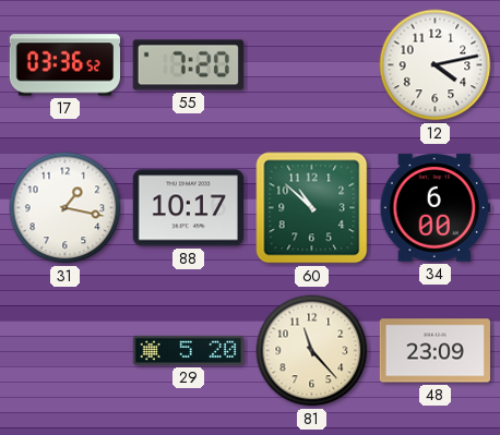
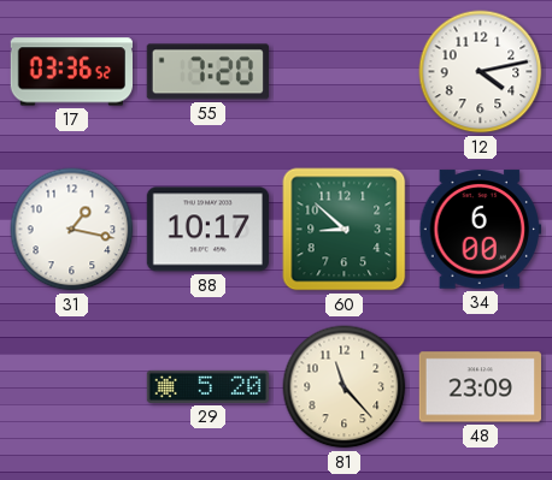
60: 10:52 -> 8:52 (345, 230)
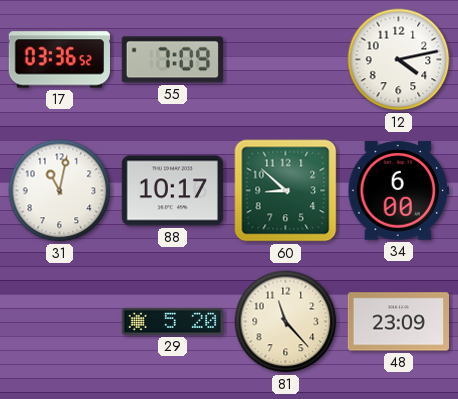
55: 7:20 -> 7:09 (172, 60)
31: 1:17 -> 11:02 (60, 191)
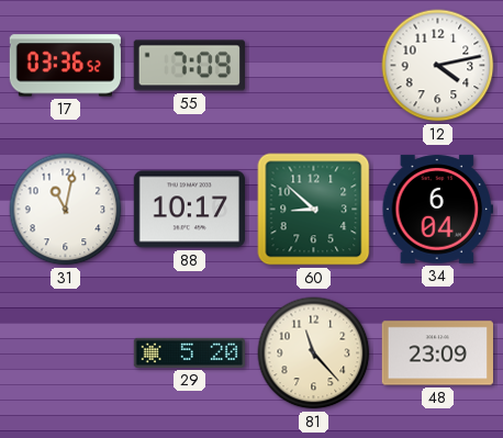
34: 6:00 -> 6:04 (437, 210)
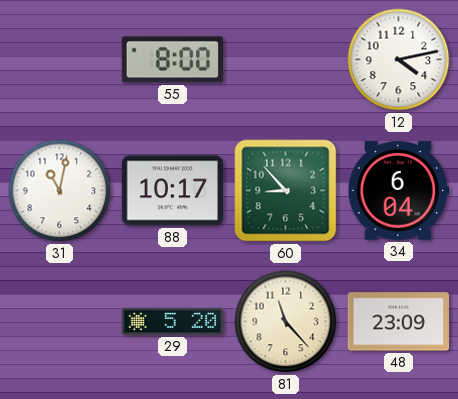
17: 03:36 -> none (65, 66)
55: 7:09 -> 8:00 (172, 60)
60: 8:52 -> 8:53 (286, 191)
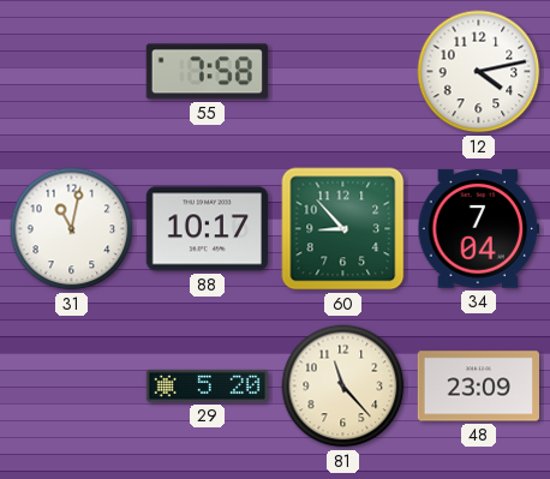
55: 8:00 -> 7:58 (207, 72)
34: 6:04 -> 7:04 (478, 229)
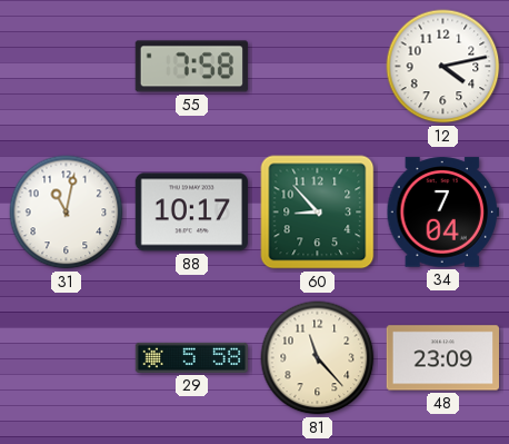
29: 5:20 -> 5:58 (192, 357)
